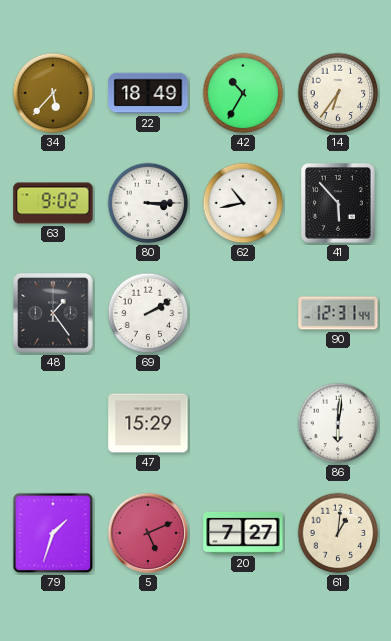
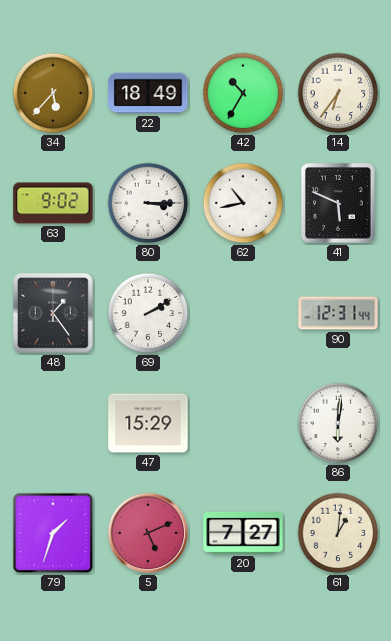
41: 5:53 -> 5:49 (339, 204)
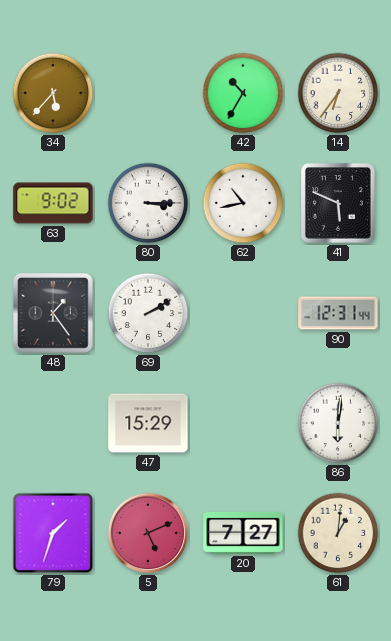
22: 18:49 -> none (148, 93)
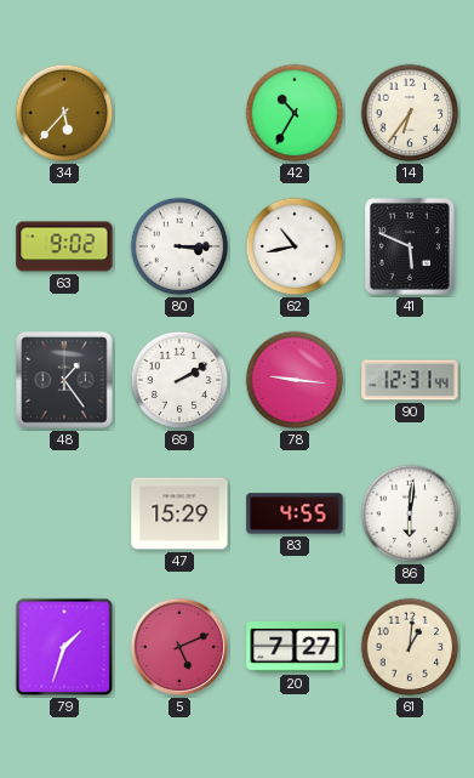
78: none -> 9:16 (295, 380)
83: none -> 4:55 (295, 513)
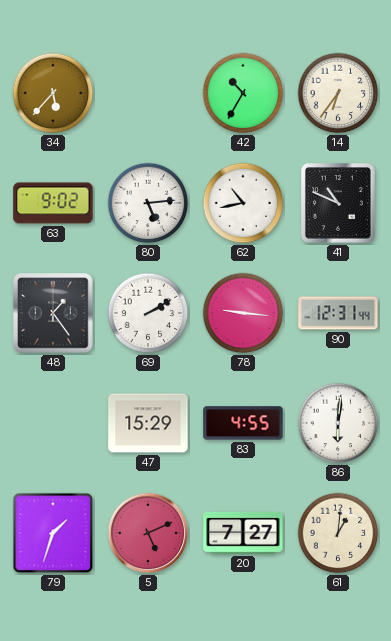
80: 3:15 -> 5:14 (148, 203)
41: 5:49 -> 10:49 (339, 204)
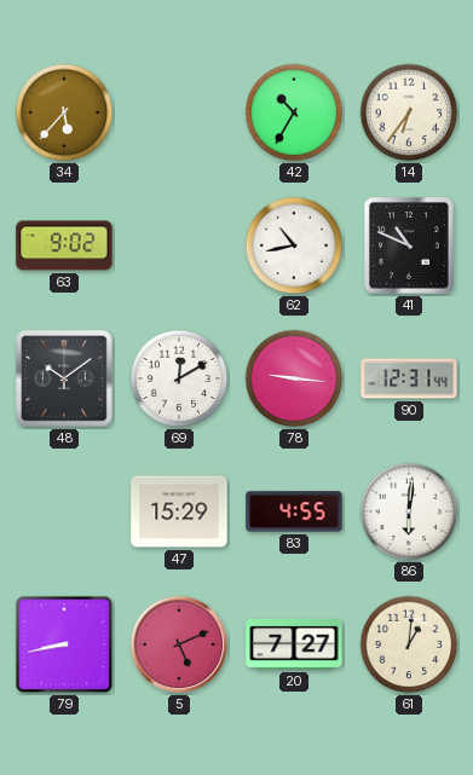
80: 5:14 -> none (148, 203)
48: 1:24 -> 10:09 (64, 378)
69: 2:10 -> 12:10 (179, 378)
79: 1:33 -> 8:43 (64, 644)
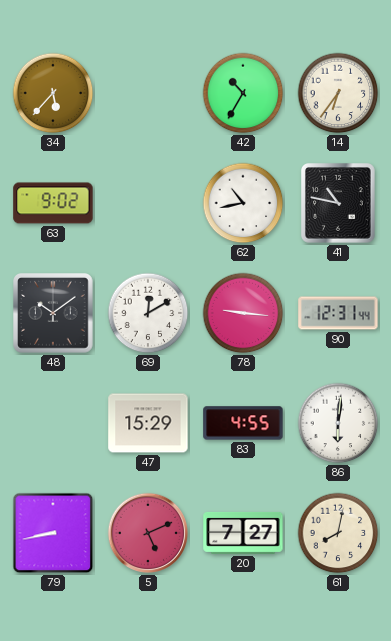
41: 10:49 -> 10:47 (339, 204)
61: 1:01 -> 8:02 (338, 533)
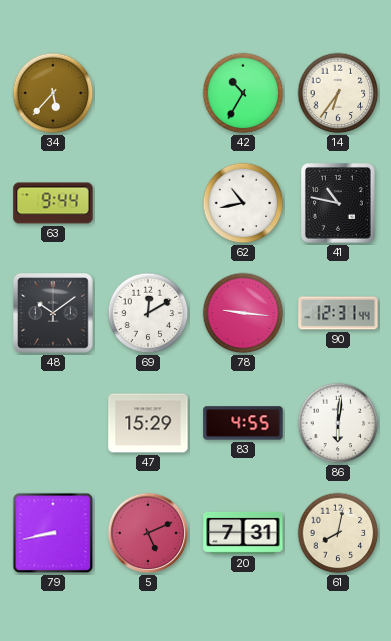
63: 9:02 -> 9:44 (53, 203)
20: 7:27 -> 7:31 (243, 533)
